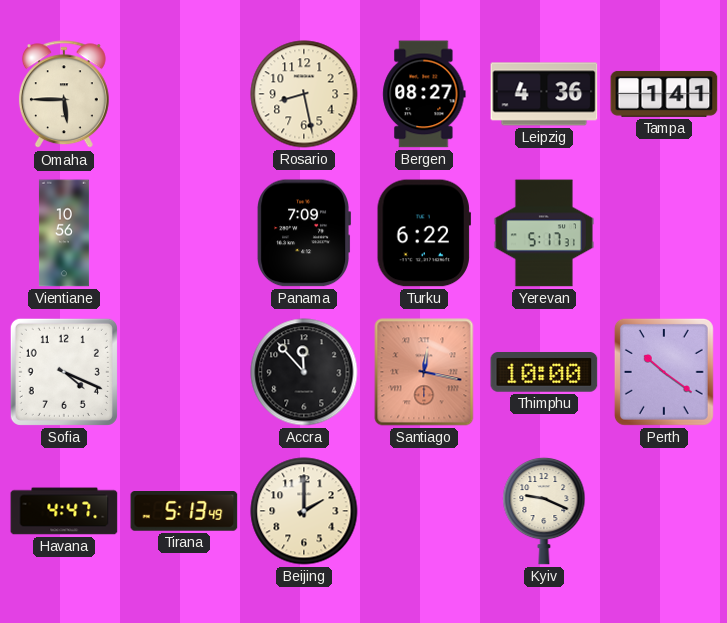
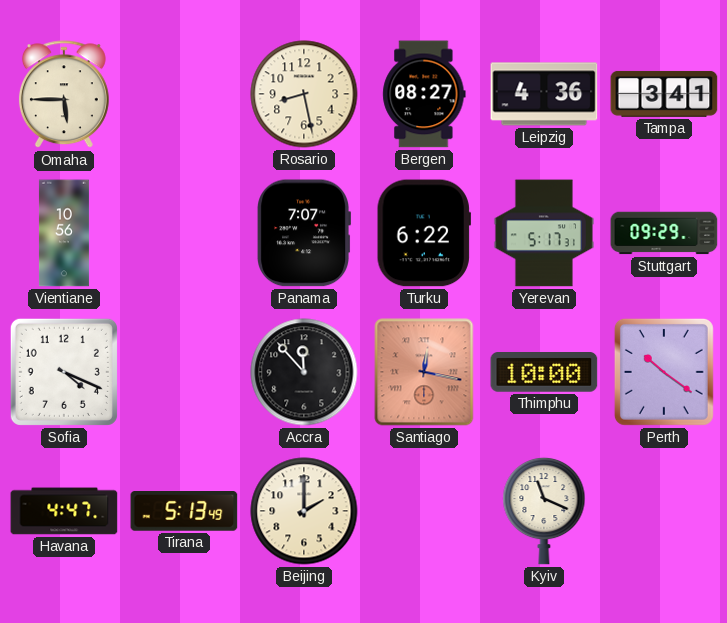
Tampa: 1:41 -> 3:41 (664, 94)
Panama: 7:09 -> 7:07 (303, 233)
Stuttgart: none -> 09:29 (664, 233)
Kyiv: 9:19 -> 11:19 (544, 511)
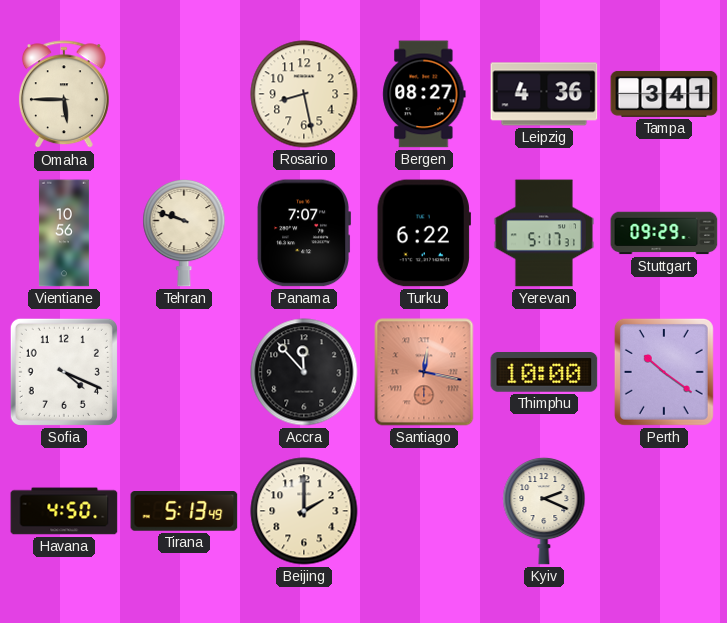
Tehran: none -> 9:48 (184, 233)
Havana: 4:47 -> 4:50 (64, 511)
Kyiv: 11:19 -> 2:19 (544, 511)
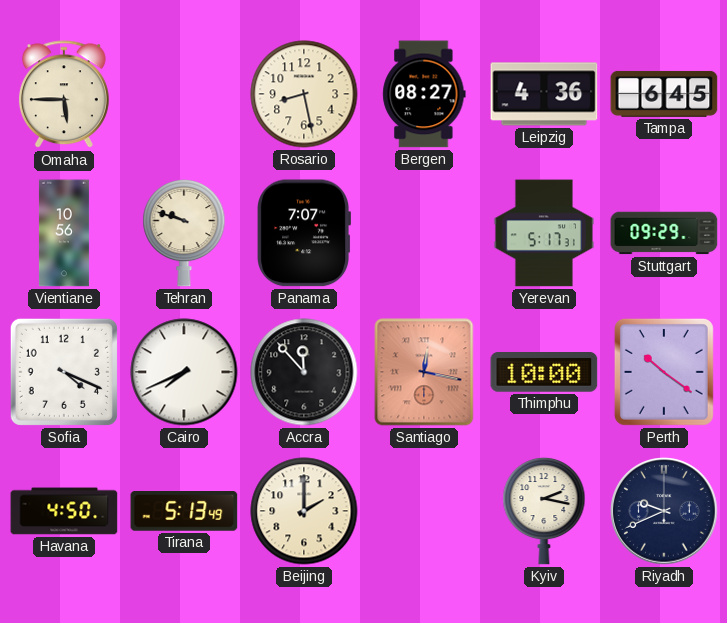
Tampa: 3:41 -> 6:45 (664, 94)
Turku: 6:22 -> none (424, 233)
Cairo: none -> 7:41 (184, 372)
Kyiv: 2:19 -> 2:17 (544, 511)
Riyadh: none -> 9:41 (664, 511)
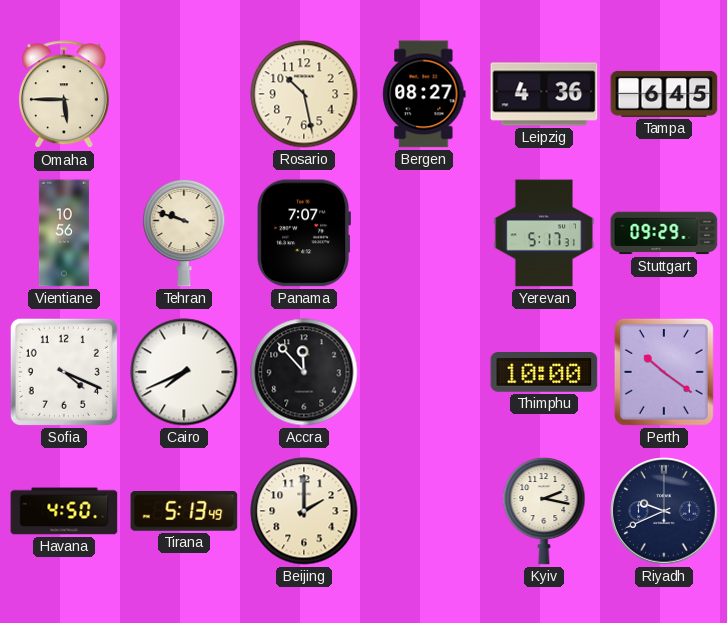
Rosario: 8:28 -> 10:28 (304, 94)
Santiago: 12:17 -> none (424, 372)
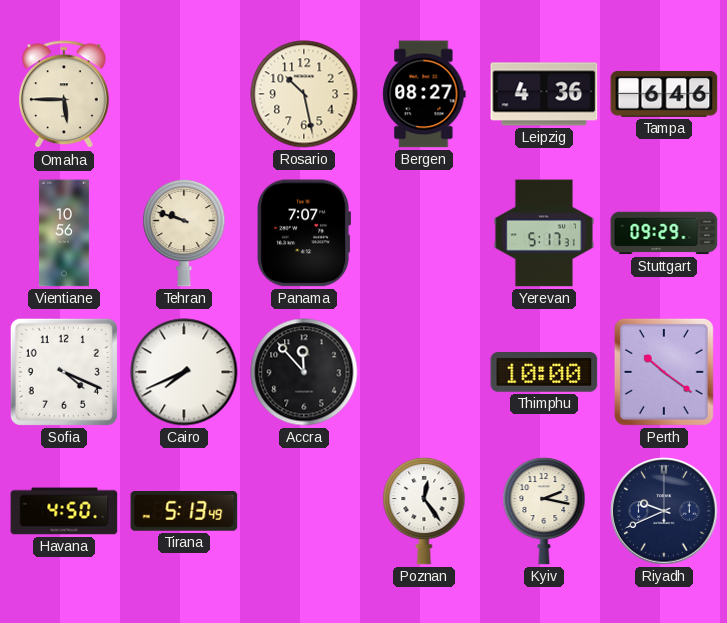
Tampa: 6:45 -> 6:46 (664, 94)
Beijing: 2:00 -> none (304, 511)
Poznan: none -> 12:24 (424, 511)
